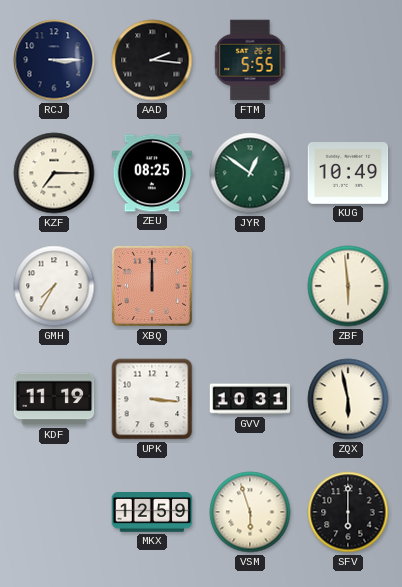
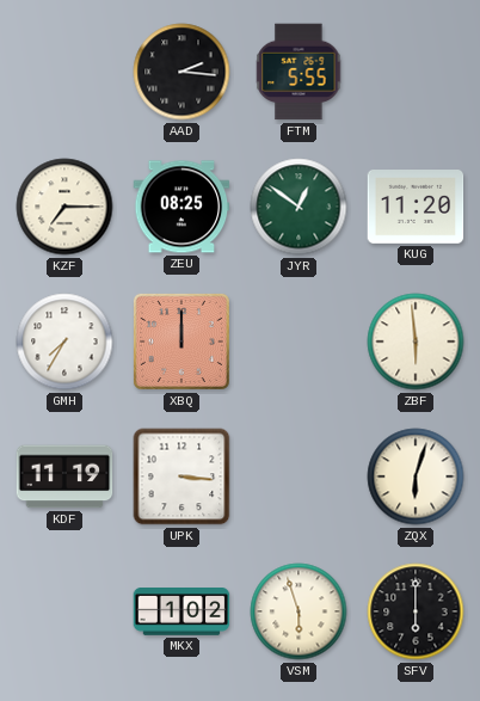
RCJ: 3:15 -> none (54, 60)
KUG: 10:49 -> 11:20 (416, 208)
GVV: 10:31 -> none (250, 399)
ZQX: 5:58 -> 6:03 (416, 476)
MKX: 12:59 -> 1:02 (181, 613)
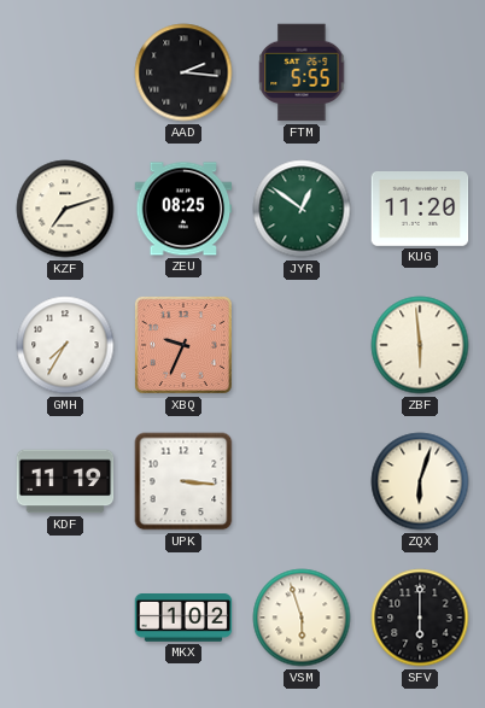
KZF: 7:15 -> 7:12 (65, 209)
XBQ: 12:00 -> 9:34 (183, 345)
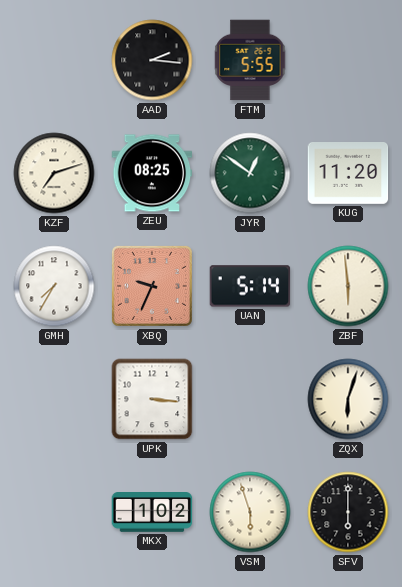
UAN: none -> 5:14 (250, 286)
KDF: 11:19 -> none (65, 481)
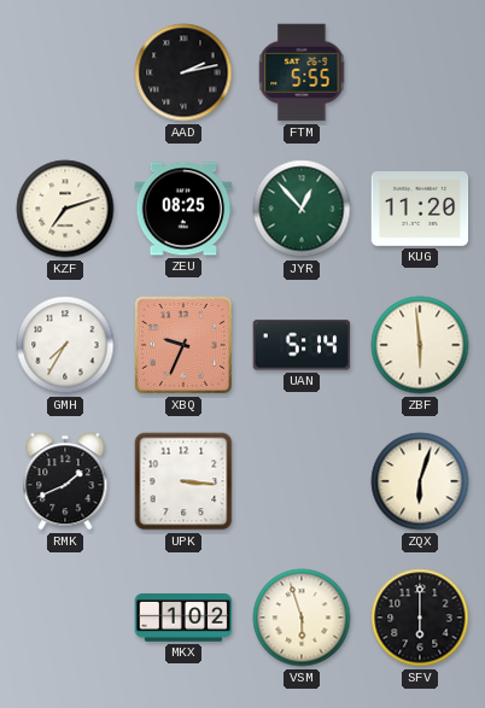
AAD: 2:16 -> 2:13 (183, 72)
JYR: 12:51 -> 12:53 (302, 209)
RMK: none -> 1:41 (65, 481)
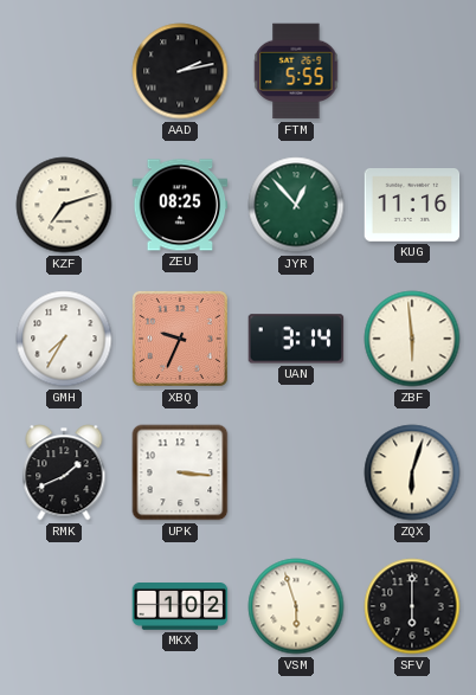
KUG: 11:20 -> 11:16 (412, 206)
UAN: 5:14 -> 3:14 (296, 339)
